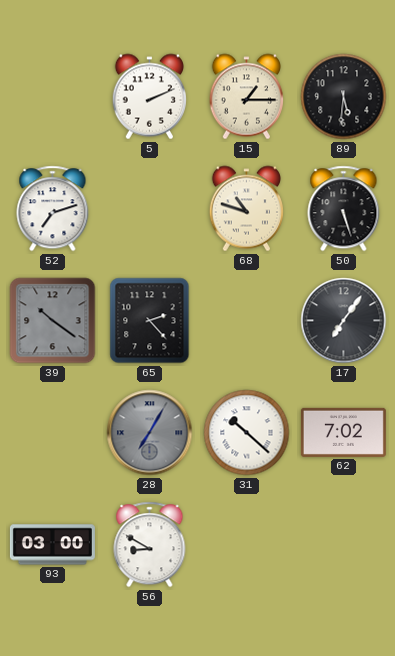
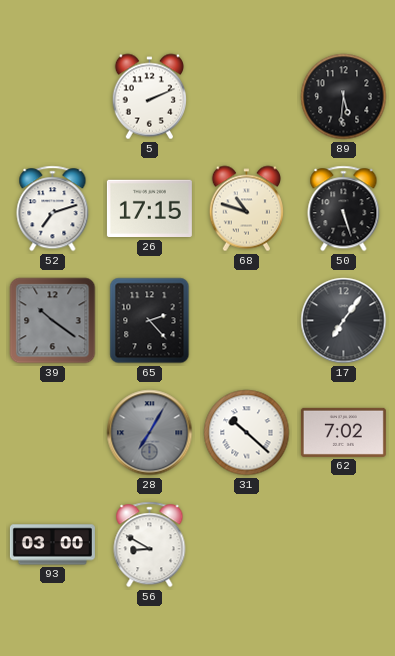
15: 1:15 -> none (246, 97)
26: none -> 17:15 (149, 209)
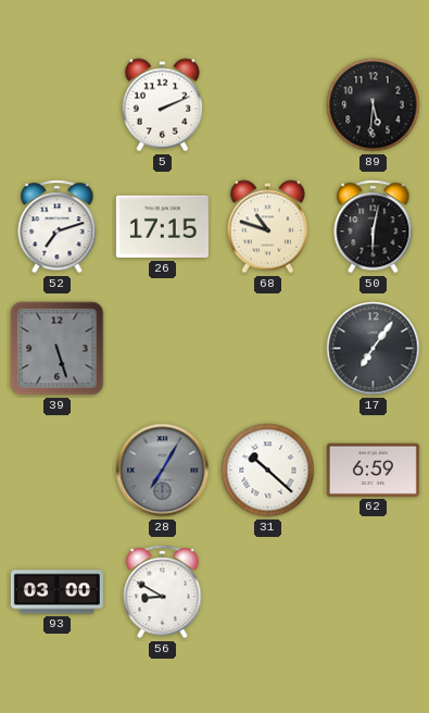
50: 5:27 -> 6:02 (374, 227)
39: 10:21 -> 5:27 (58, 349)
65: 2:23 -> none (150, 321)
62: 7:02 -> 6:59 (373, 470)
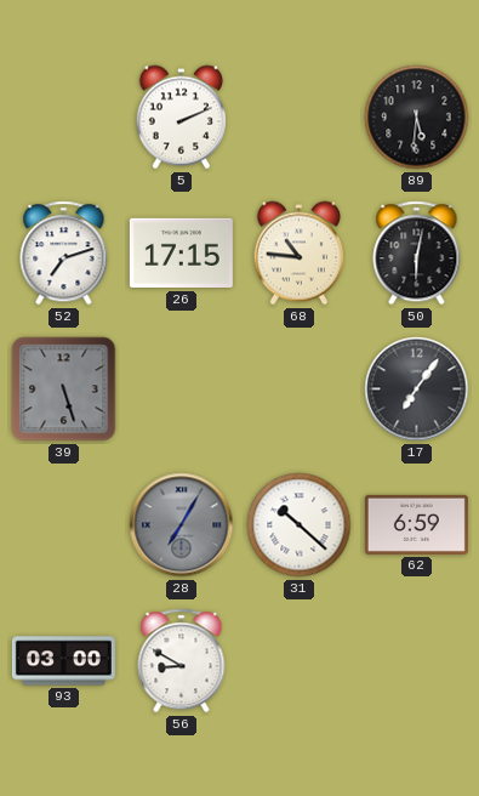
68: 10:48 -> 10:46 (298, 254)
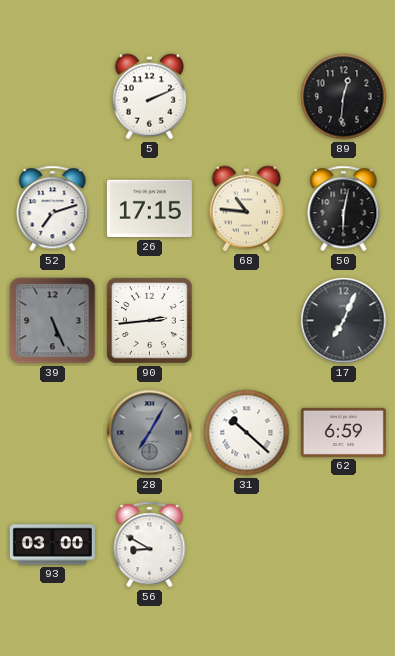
89: 5:31 -> 12:31 (344, 97)
39: 5:27 -> 5:26 (53, 321)
90: none -> 2:44 (150, 321)
17: 7:06 -> 7:04 (344, 321)
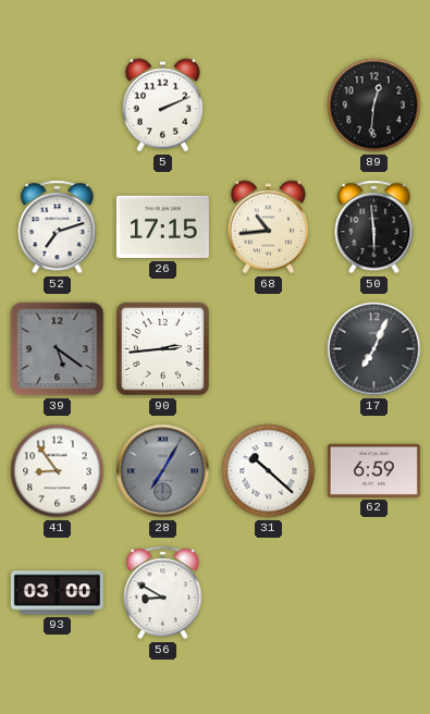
68: 10:46 -> 10:44 (268, 227)
50: 6:02 -> 5:59 (374, 227)
39: 5:26 -> 5:21 (58, 349)
41: none -> 8:54 (58, 471)
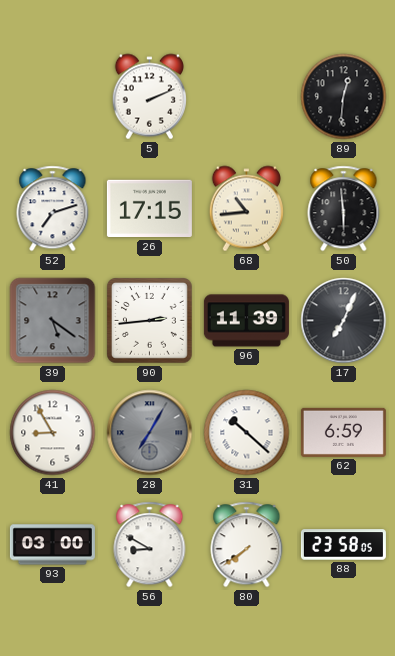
96: none -> 11:39 (246, 321)
41: 8:54 -> 8:55 (53, 433)
80: none -> 7:39 (247, 545)
88: none -> 23:58 (343, 545)
